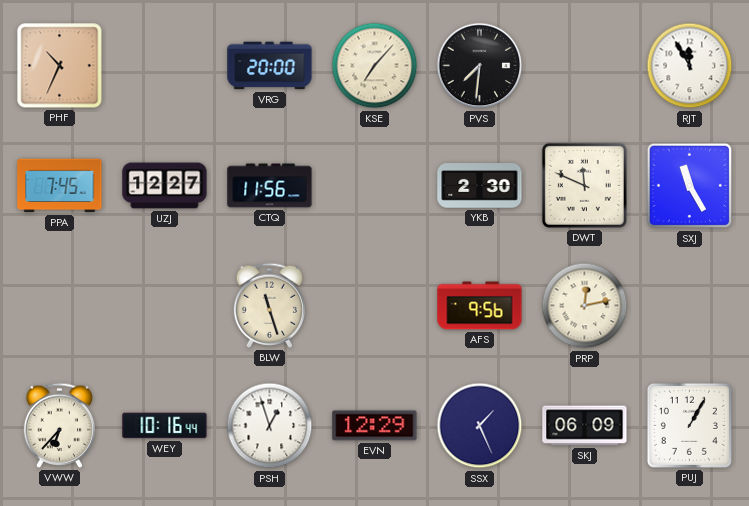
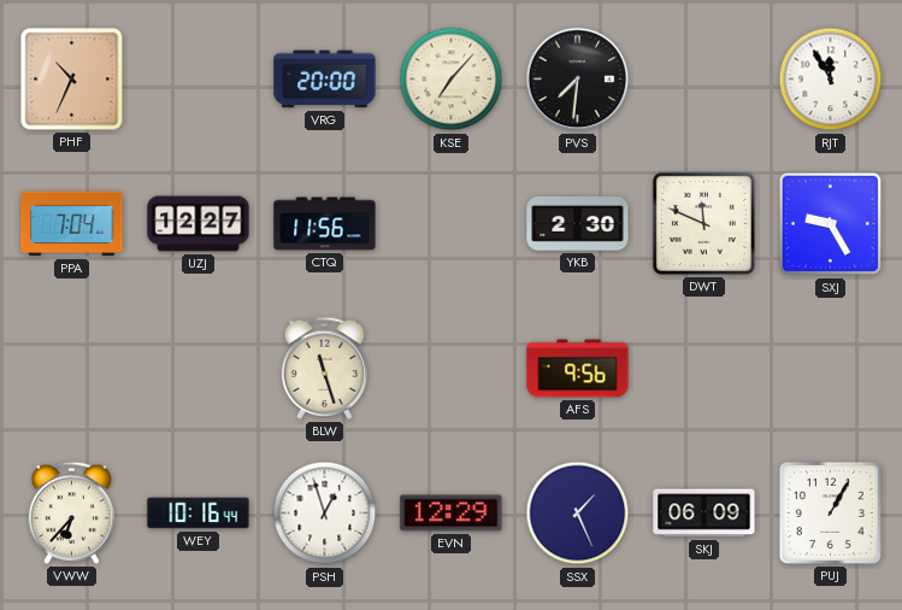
PPA: 7:45 -> 7:04 (72, 224)
SXJ: 11:25 -> 9:25 (831, 224)
PRP: 12:13 -> none (585, 306)
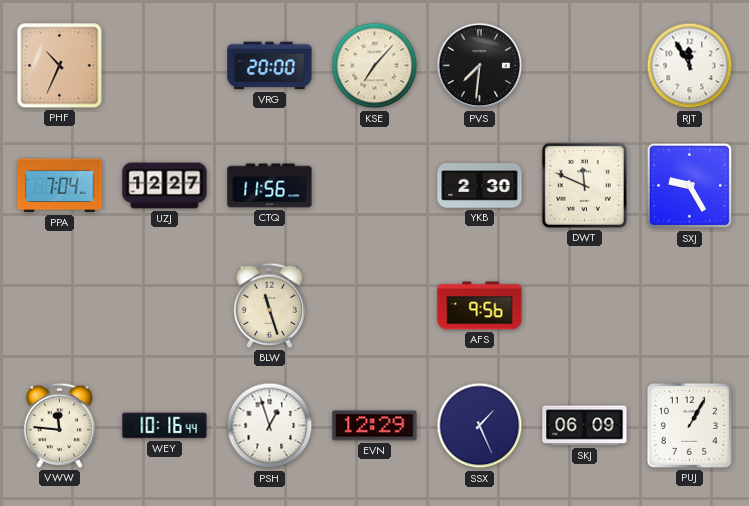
VWW: 6:37 -> 11:46 (60, 425)
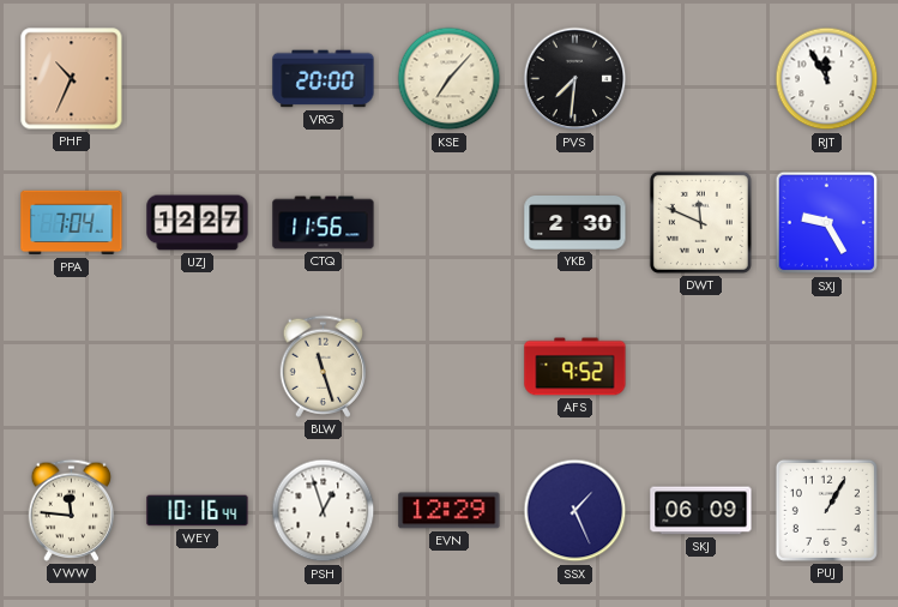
AFS: 9:56 -> 9:52 (575, 367)
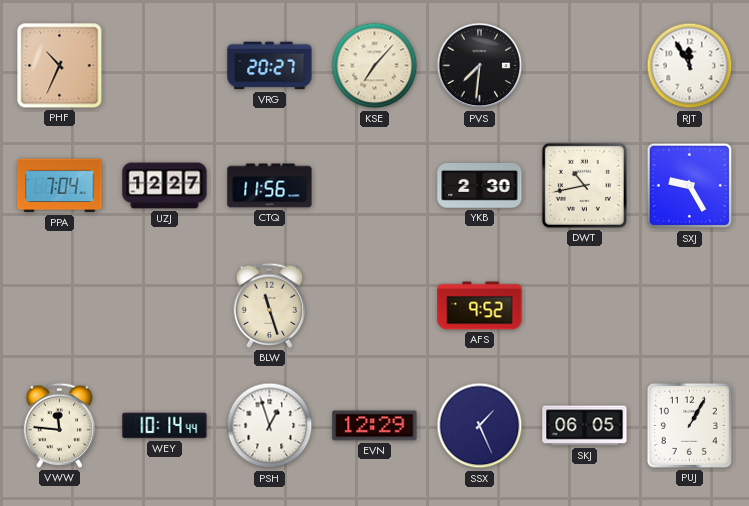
VRG: 20:00 -> 20:27 (270, 66)
DWT: 11:49 -> 10:43 (584, 185)
WEY: 10:16 -> 10:14 (165, 426)
SKJ: 06:09 -> 06:05 (585, 426)
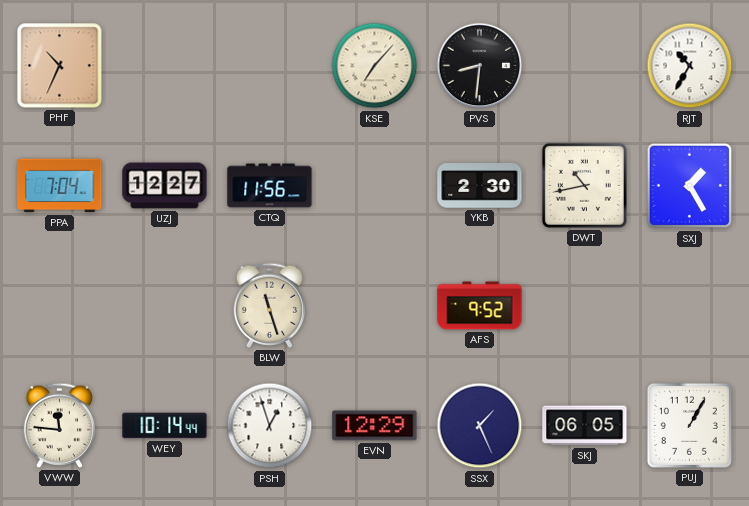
VRG: 20:27 -> none (270, 66)
PVS: 7:31 -> 8:31 (480, 66)
RJT: 11:55 -> 10:35 (690, 66)
SXJ: 9:25 -> 1:25 (690, 186)
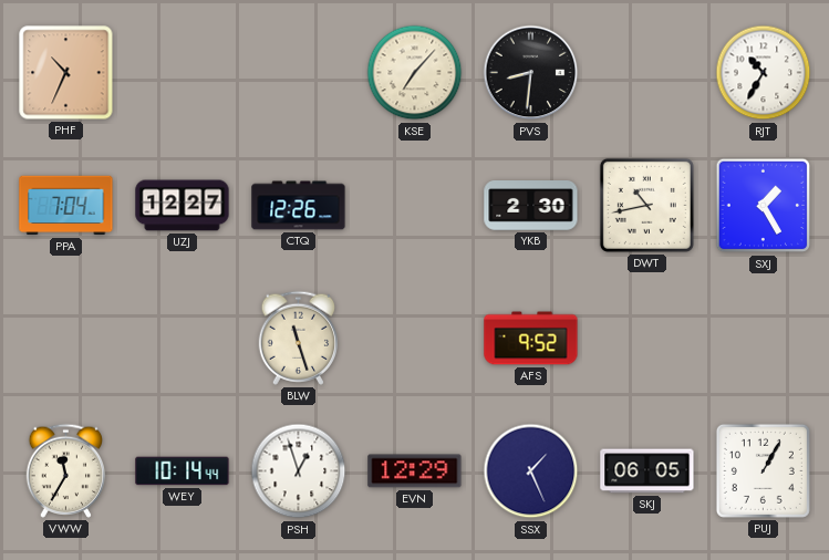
CTQ: 11:56 -> 12:26 (299, 206)
VWW: 11:46 -> 11:35 (66, 470)
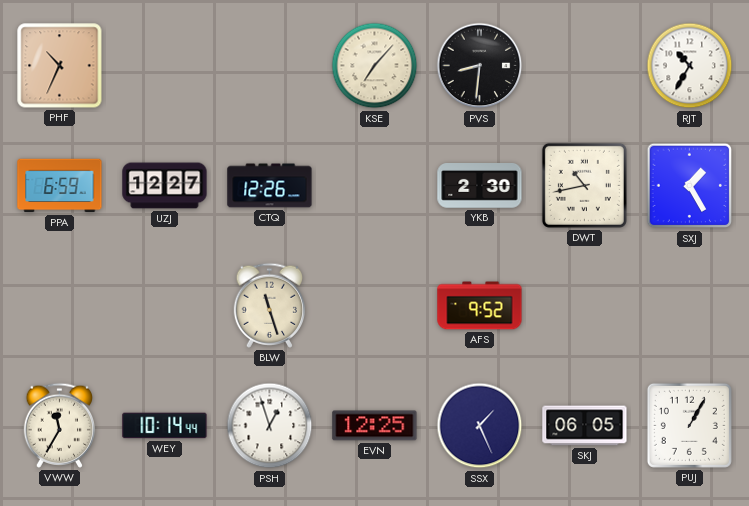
PPA: 7:04 -> 6:59 (60, 186)
EVN: 12:29 -> 12:25 (375, 426)
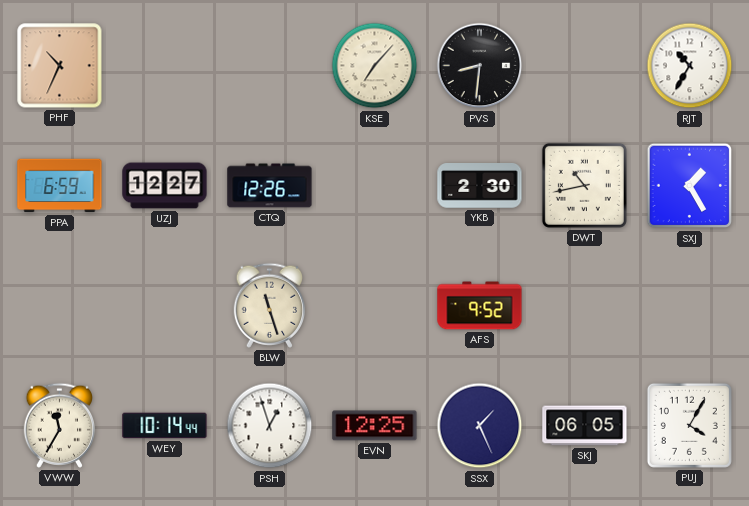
PUJ: 1:05 -> 4:05 (689, 425)
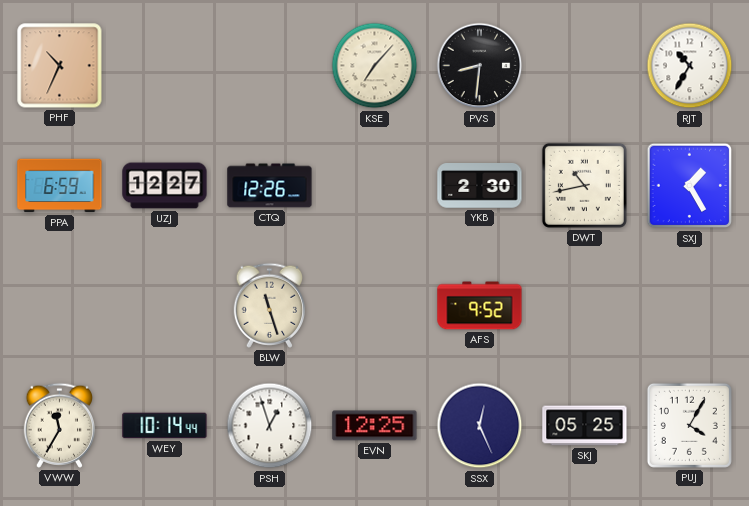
SSX: 1:26 -> 12:26 (480, 426)
SKJ: 06:05 -> 05:25 (585, 426)
